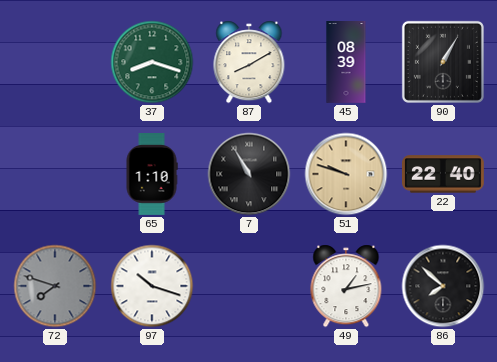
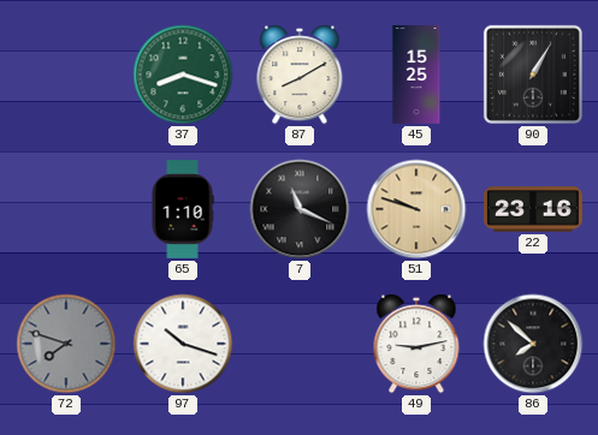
45: 08:39 -> 15:25 (416, 75)
7: 10:55 -> 11:19 (300, 209)
22: 22:40 -> 23:16 (534, 209)
49: 1:13 -> 9:13 (416, 344)
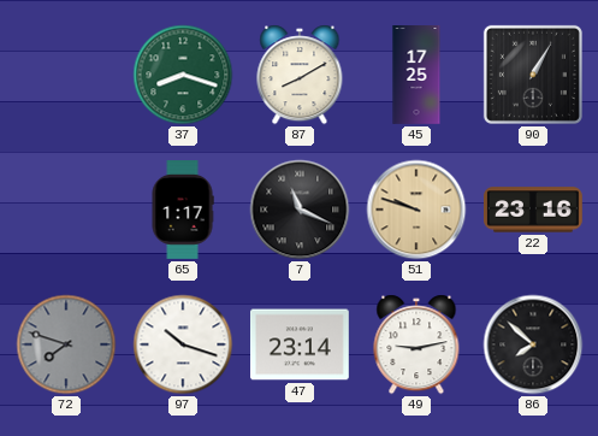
45: 15:25 -> 17:25 (416, 75)
65: 1:10 -> 1:17 (183, 211)
47: none -> 23:14 (301, 344)
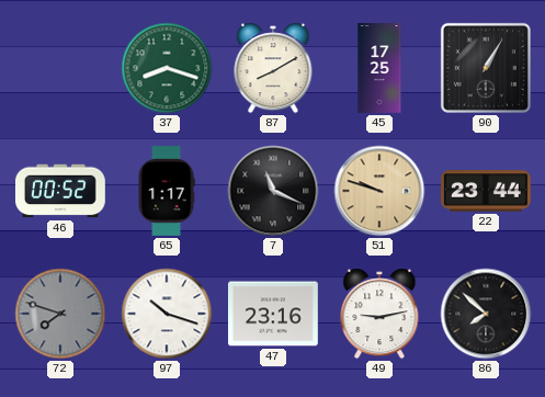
46: none -> 00:52 (61, 191)
22: 23:16 -> 23:44 (487, 191)
47: 23:14 -> 23:16 (274, 314)
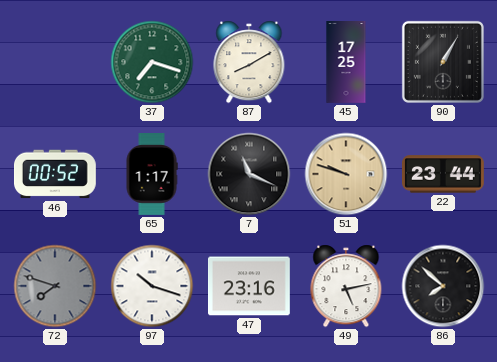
37: 8:18 -> 7:18 (152, 62)
49: 9:13 -> 5:13 (346, 286)
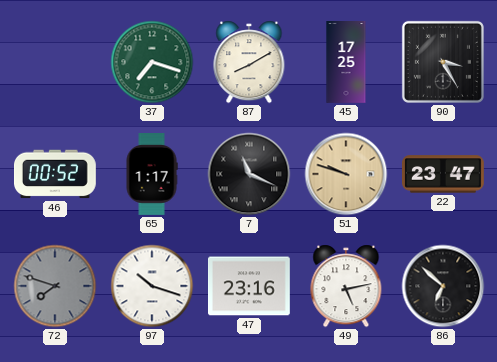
90: 1:05 -> 3:25 (443, 62)
22: 23:44 -> 23:47 (444, 174)
86: 7:52 -> 6:52 (443, 286)
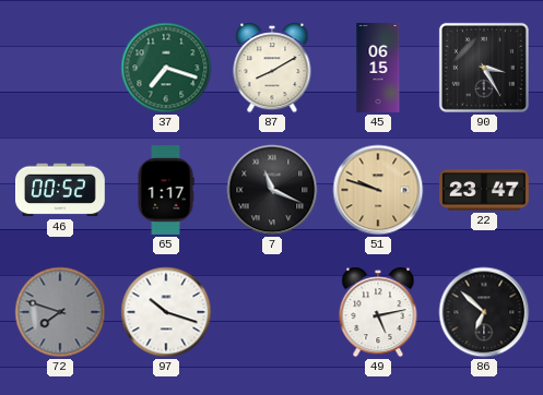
45: 17:25 -> 06:15 (378, 68)
47: 23:16 -> none (250, 286)
